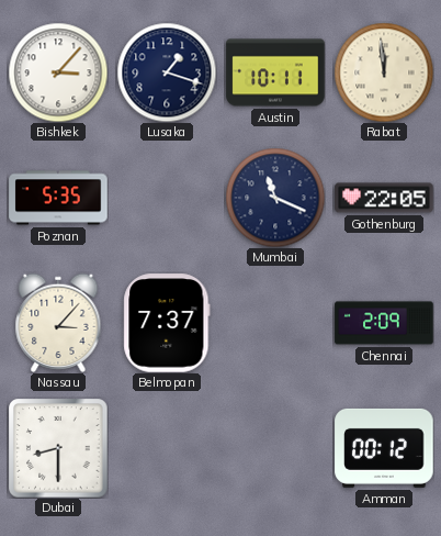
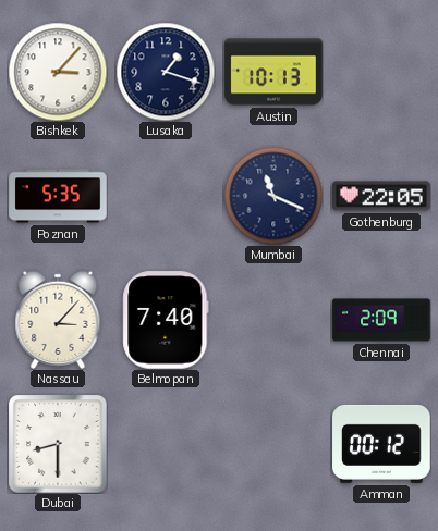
Austin: 10:11 -> 10:13 (273, 72)
Rabat: 11:59 -> none (384, 72)
Belmopan: 7:37 -> 7:40 (166, 320)
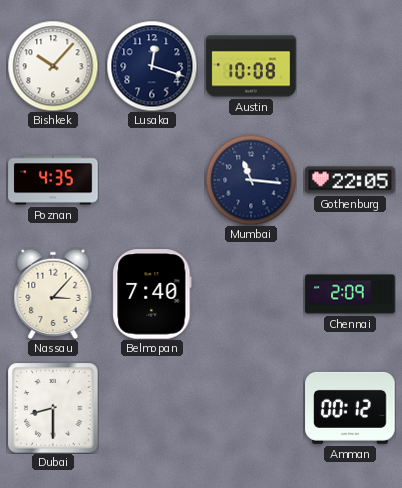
Bishkek: 3:07 -> 10:07 (53, 66)
Lusaka: 1:18 -> 12:18 (152, 66)
Austin: 10:13 -> 10:08 (251, 66)
Poznan: 5:35 -> 4:35 (53, 180)
Mumbai: 11:19 -> 11:16 (251, 180)
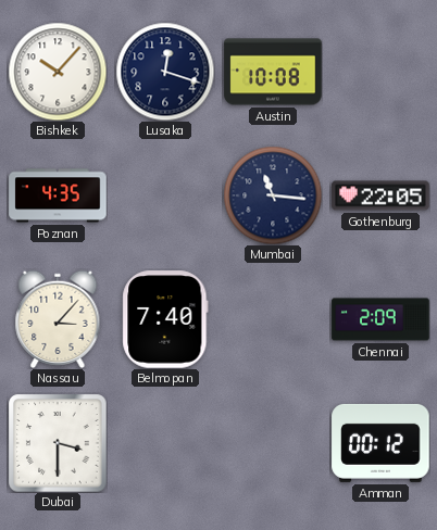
Dubai: 8:30 -> 3:30 (58, 443)
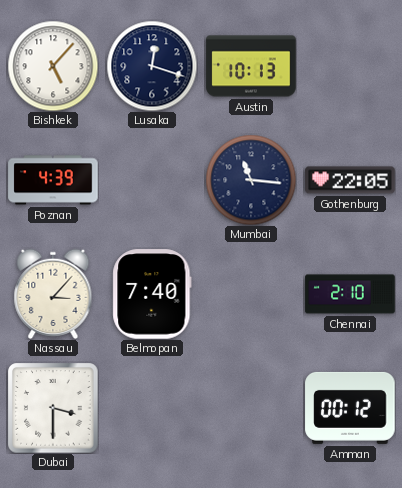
Bishkek: 10:07 -> 5:07 (53, 66)
Austin: 10:08 -> 10:13 (251, 66)
Poznan: 4:35 -> 4:39 (53, 180)
Chennai: 2:09 -> 2:10 (350, 294)
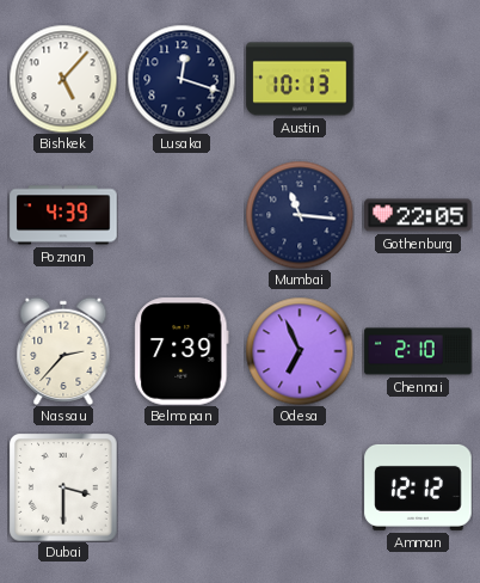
Nassau: 3:07 -> 2:37 (63, 350)
Belmopan: 7:40 -> 7:39 (181, 351)
Odesa: none -> 6:56 (300, 351)
Amman: 00:12 -> 12:12 (418, 487)
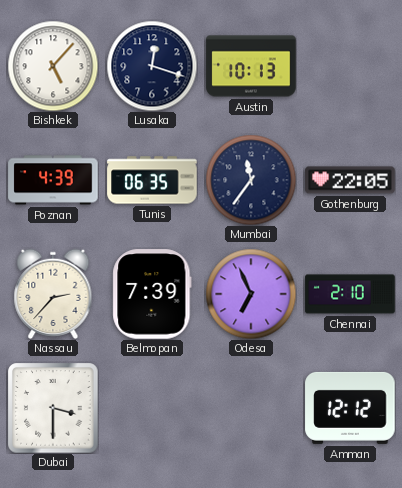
Tunis: none -> 06:35 (152, 180)
Mumbai: 11:16 -> 11:36 (251, 180)
